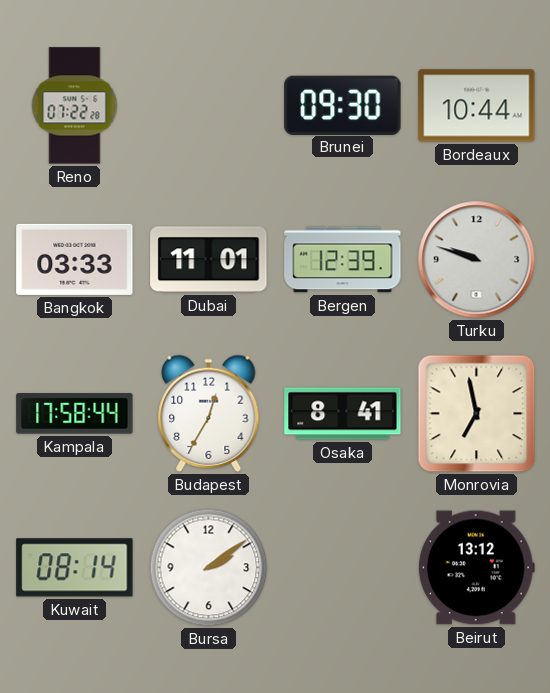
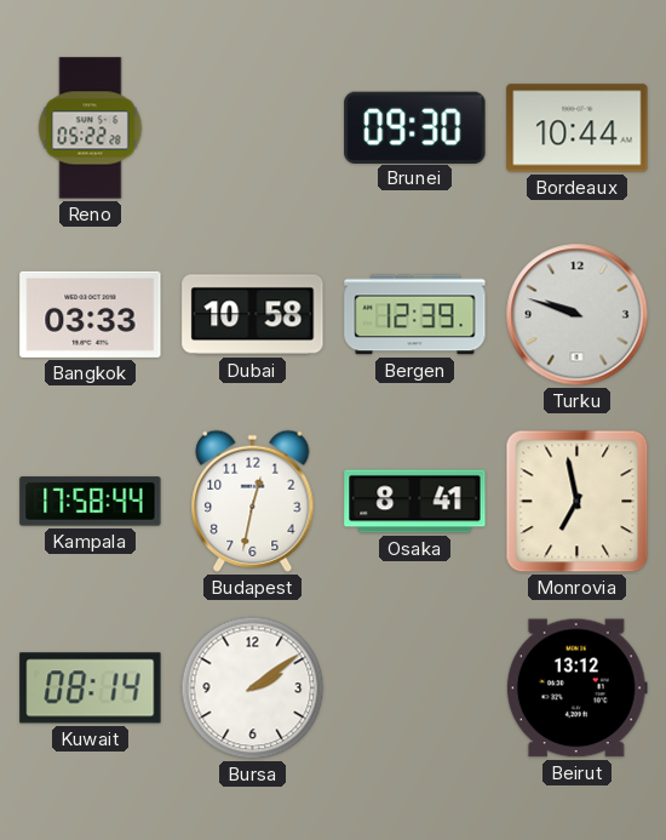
Reno: 07:22 -> 05:22 (91, 128)
Dubai: 11:01 -> 10:58 (253, 315)
Budapest: 12:35 -> 12:32 (253, 501)
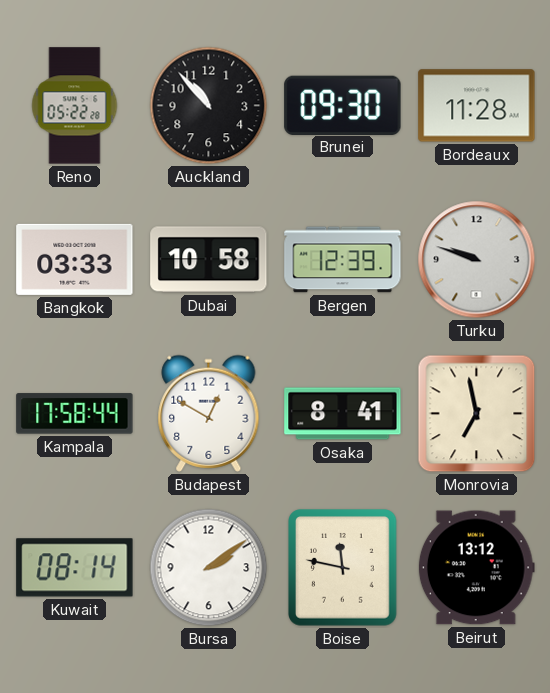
Auckland: none -> 10:53 (209, 106)
Bordeaux: 10:44 -> 11:28 (477, 106)
Budapest: 12:32 -> 12:50 (209, 413)
Boise: none -> 11:47 (343, 568)
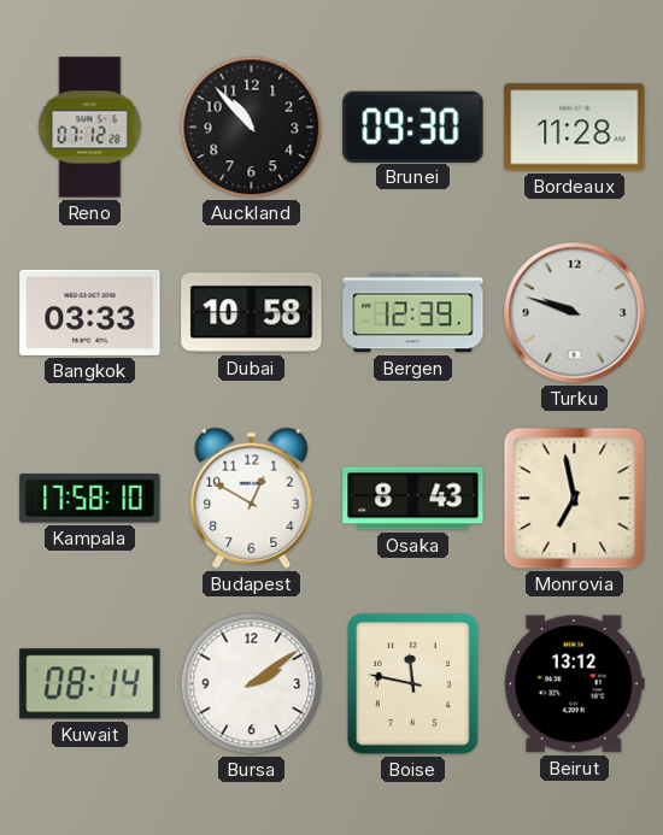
Reno: 05:22 -> 07:12 (90, 128)
Kampala: 17:58:44 -> 17:58:10 (90, 499)
Osaka: 8:41 -> 8:43 (413, 499)
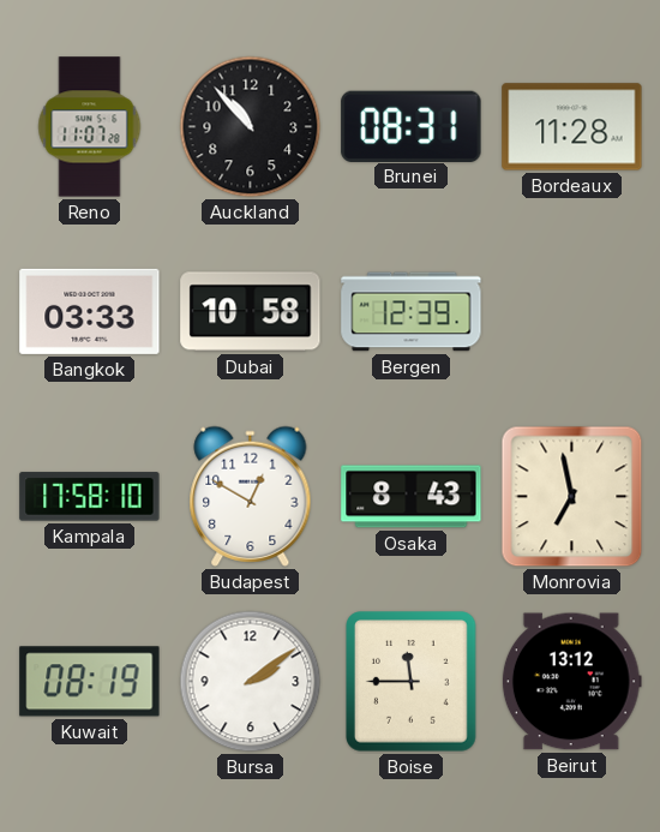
Reno: 07:12 -> 11:07 (90, 127)
Brunei: 09:30 -> 08:31 (412, 126)
Turku: 9:48 -> none (575, 313)
Kuwait: 08:14 -> 08:19 (90, 682)
Boise: 11:47 -> 11:45 (412, 682)
